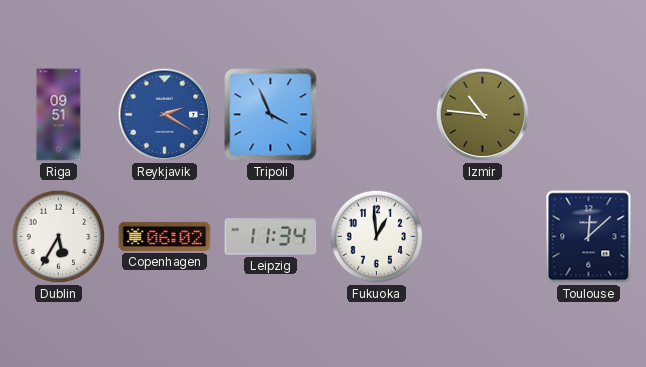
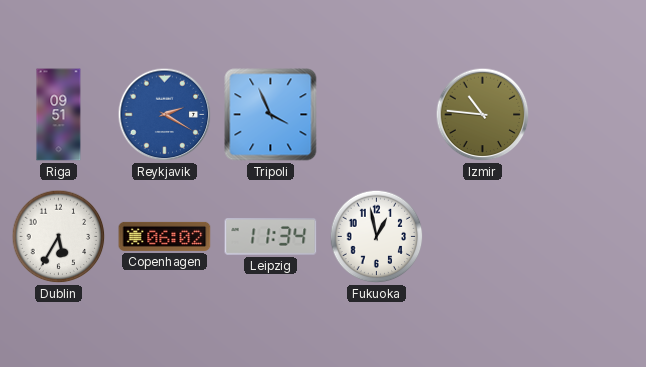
Fukuoka: 12:59 -> 12:58 (377, 237)
Toulouse: 12:08 -> none (589, 237)
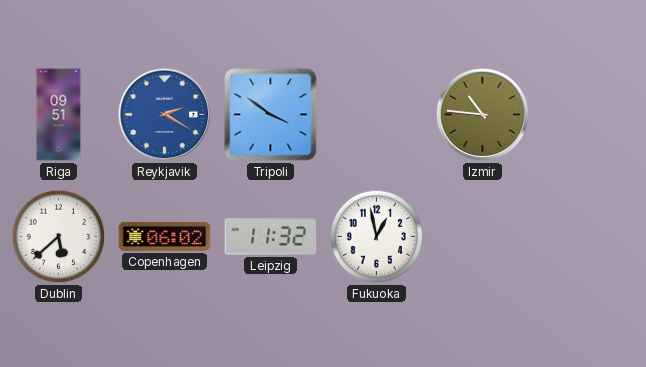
Tripoli: 3:56 -> 3:51 (271, 115)
Dublin: 5:35 -> 5:38 (59, 237)
Leipzig: 11:34 -> 11:32 (271, 237)
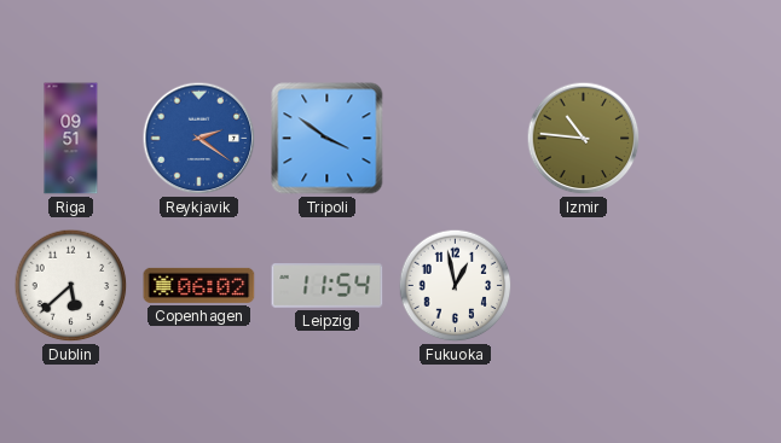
Reykjavik: 2:20 -> 2:21 (199, 139)
Leipzig: 11:32 -> 11:54 (328, 286)
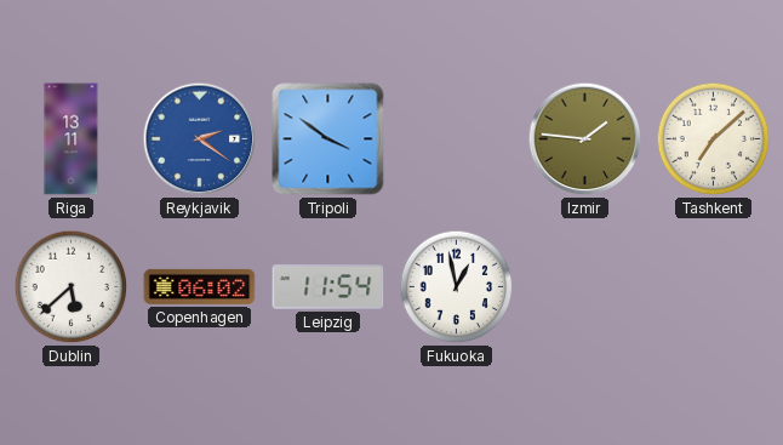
Riga: 09:51 -> 13:11 (72, 139)
Izmir: 10:46 -> 1:46 (585, 139)
Tashkent: none -> 7:08 (714, 139)
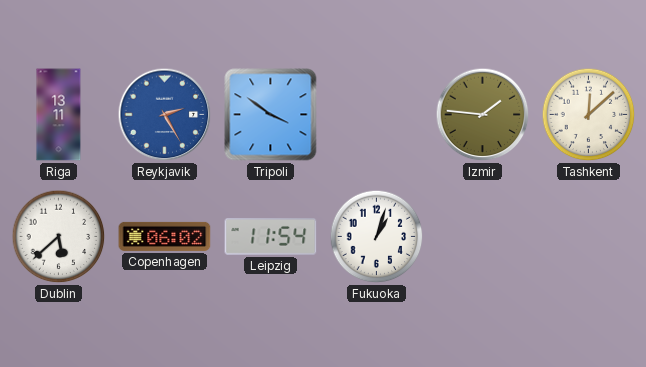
Reykjavik: 2:21 -> 2:25 (165, 115)
Tashkent: 7:08 -> 12:08 (589, 115)
Fukuoka: 12:58 -> 1:03 (377, 237)
